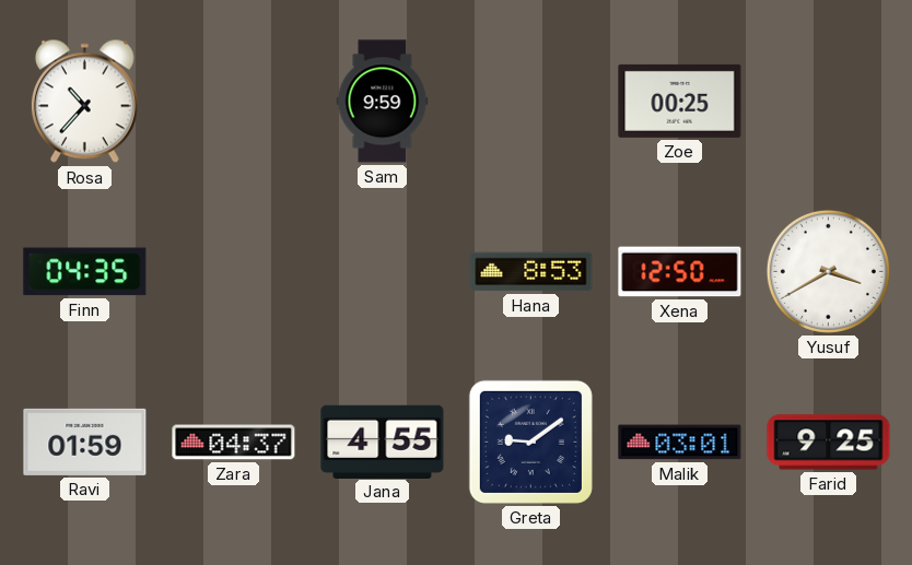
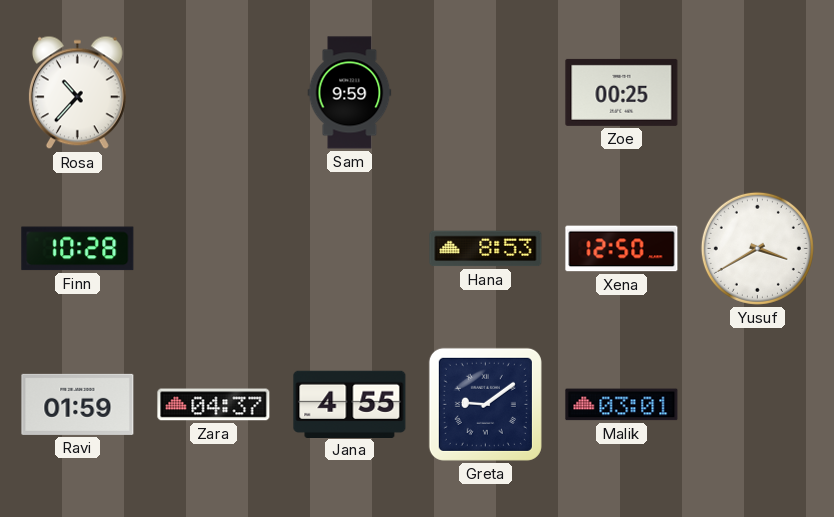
Finn: 04:35 -> 10:28 (78, 249)
Farid: 9:25 -> none (829, 443)
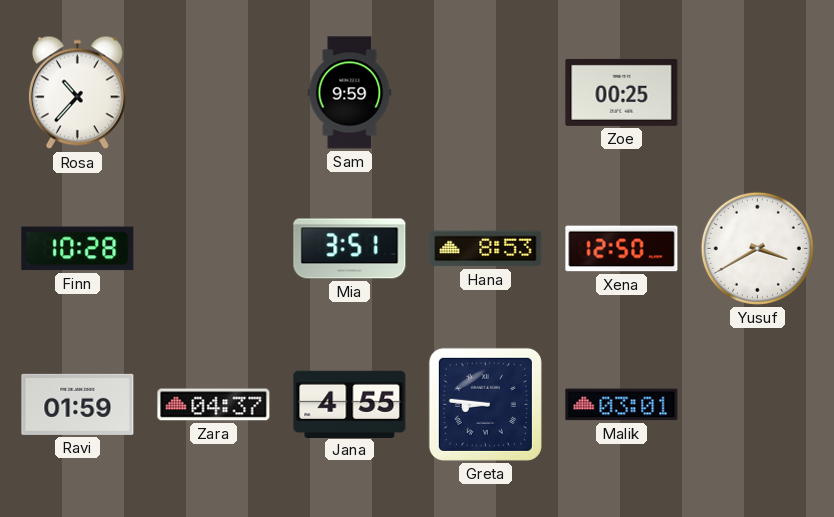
Mia: none -> 3:51 (350, 249)
Greta: 9:09 -> 8:46 (485, 404)
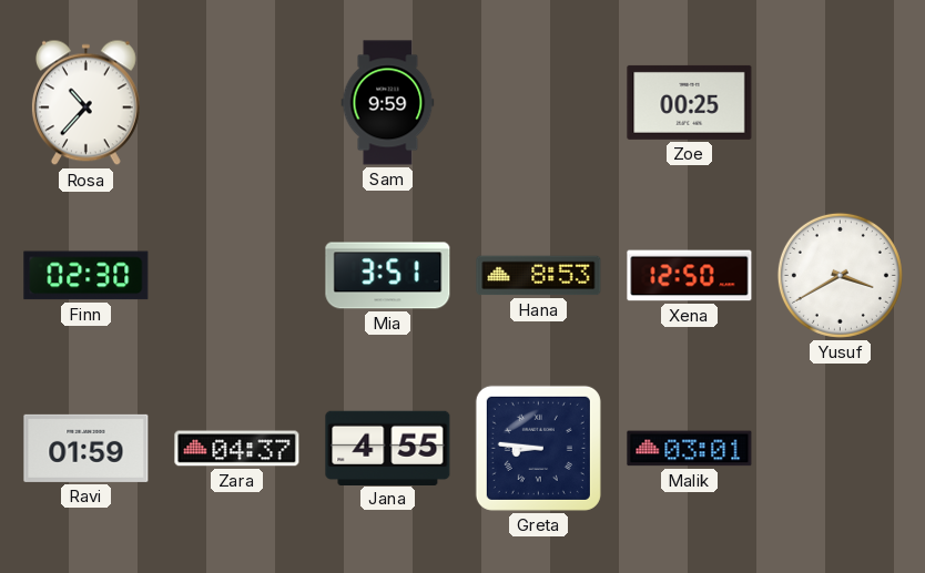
Finn: 10:28 -> 02:30 (87, 276)
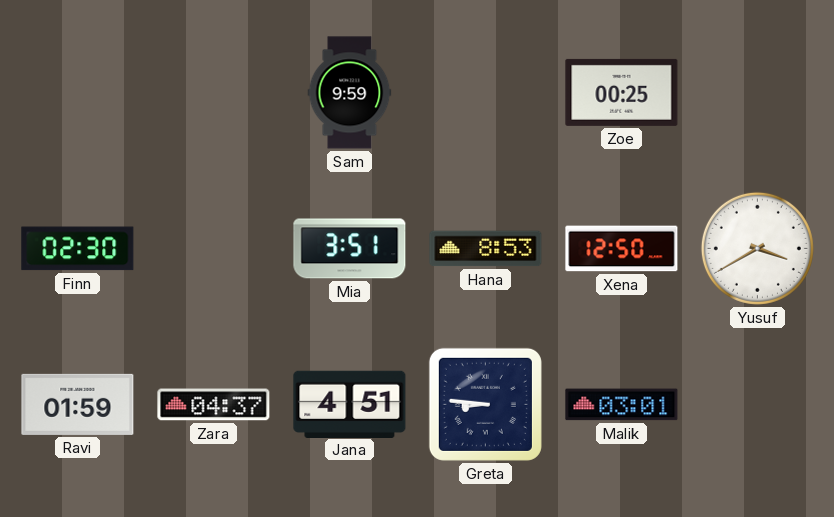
Rosa: 10:37 -> none (85, 103)
Jana: 4:55 -> 4:51 (350, 404)
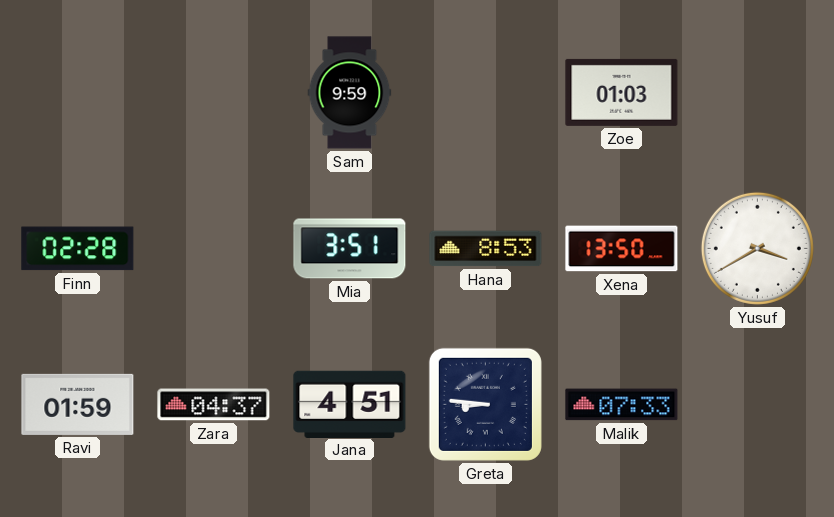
Zoe: 00:25 -> 01:03 (622, 92)
Finn: 02:30 -> 02:28 (78, 249)
Xena: 12:50 -> 13:50 (622, 249)
Malik: 03:01 -> 07:33 (622, 405)
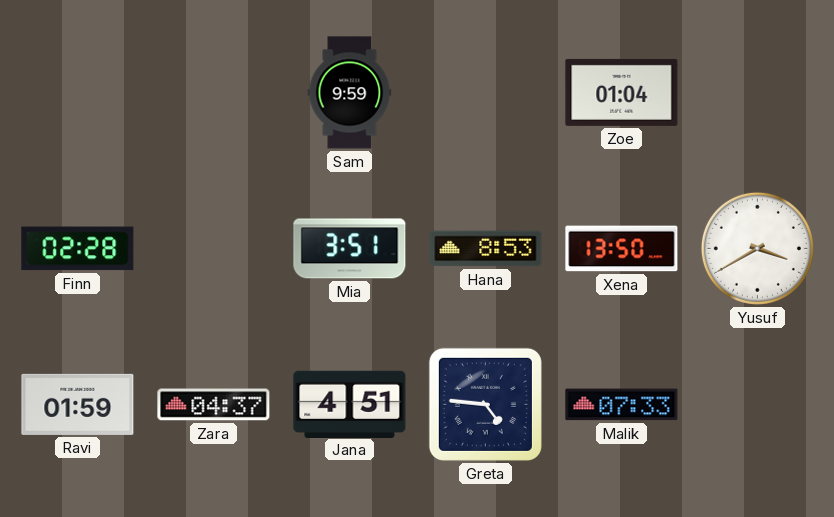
Zoe: 01:03 -> 01:04 (622, 92)
Greta: 8:46 -> 4:46 (485, 404)
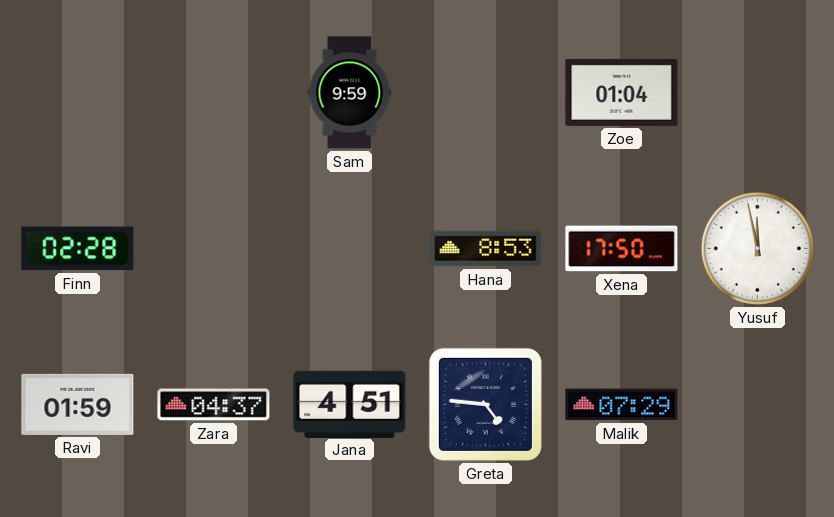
Mia: 3:51 -> none (350, 249)
Xena: 13:50 -> 17:50 (622, 249)
Yusuf: 3:40 -> 11:58 (757, 248)
Malik: 07:33 -> 07:29 (622, 405)
